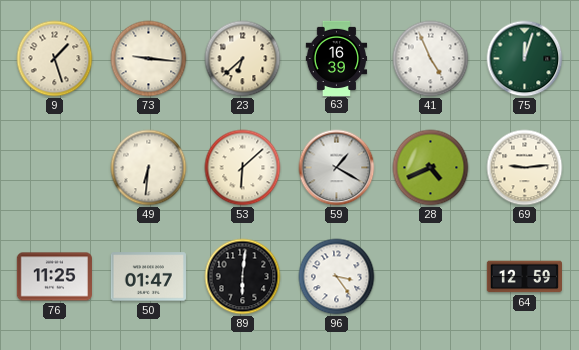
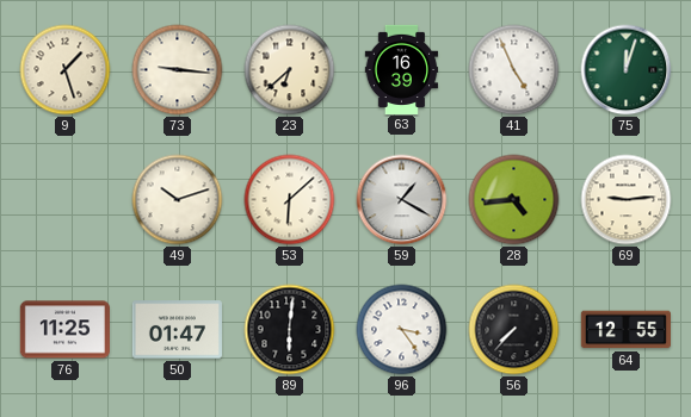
49: 6:31 -> 10:12 (178, 200)
28: 4:41 -> 4:44 (514, 200)
56: none -> 7:37 (514, 330)
64: 12:59 -> 12:55 (625, 330)
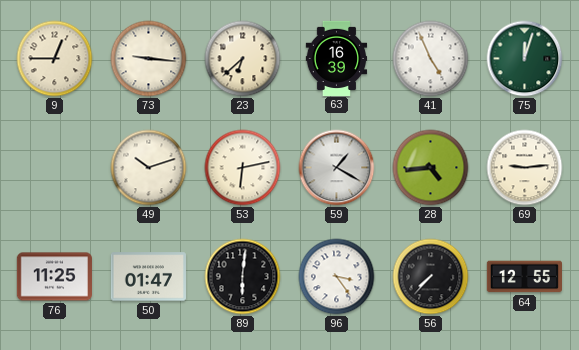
9: 1:27 -> 12:45 (55, 59)
53: 6:08 -> 6:13 (243, 168)
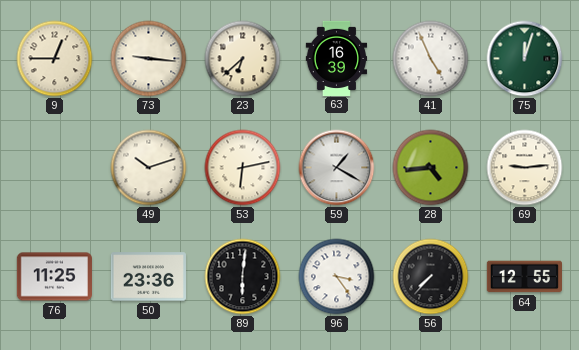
50: 01:47 -> 23:36 (148, 277)
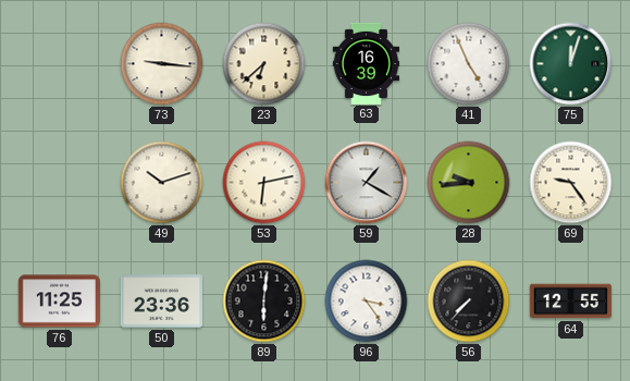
9: 12:45 -> none (55, 59)
28: 4:44 -> 9:44 (469, 183)
69: 9:14 -> 9:24 (571, 183)
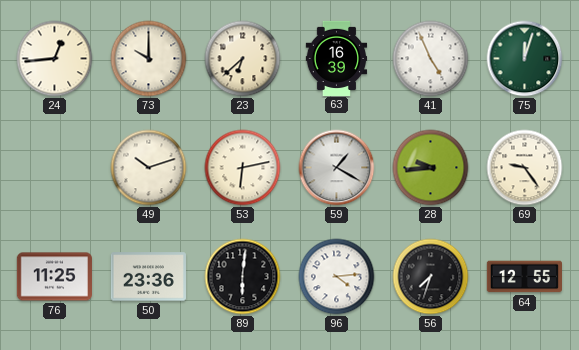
24: none -> 12:44 (55, 59)
73: 9:16 -> 10:00 (149, 59)
96: 3:24 -> 4:14 (337, 277)
56: 7:37 -> 7:33 (431, 277)
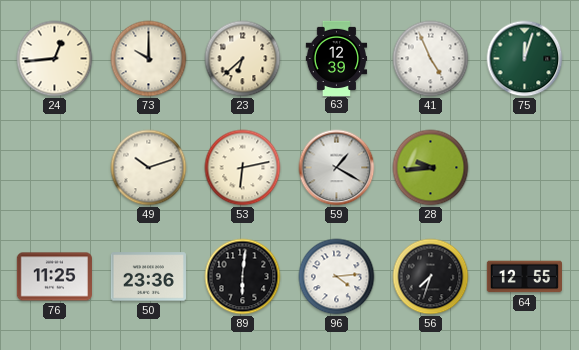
63: 16:39 -> 12:39 (337, 58)
69: 9:24 -> none (525, 168)
